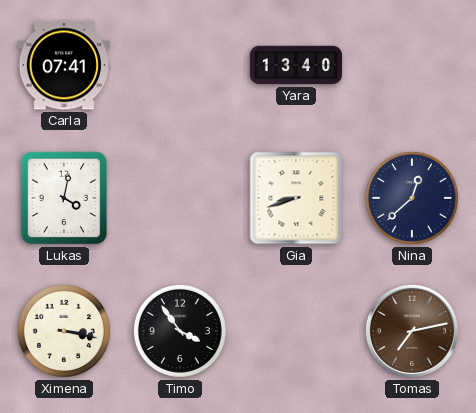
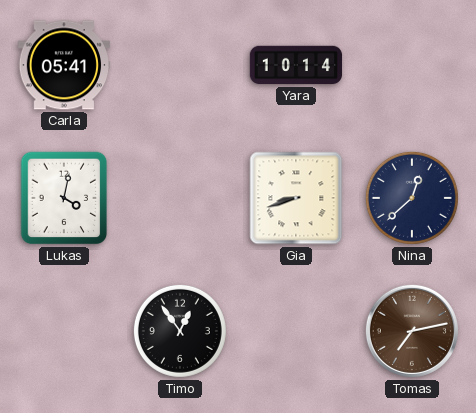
Carla: 07:41 -> 05:41 (63, 65)
Yara: 13:40 -> 10:14 (296, 65)
Ximena: 3:17 -> none (64, 331)
Timo: 3:54 -> 12:54 (180, 331)
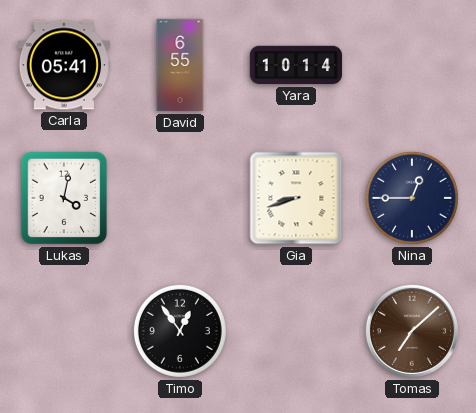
David: none -> 6:55 (180, 65)
Nina: 12:38 -> 12:45 (412, 198)
Tomas: 7:13 -> 7:08 (412, 331)
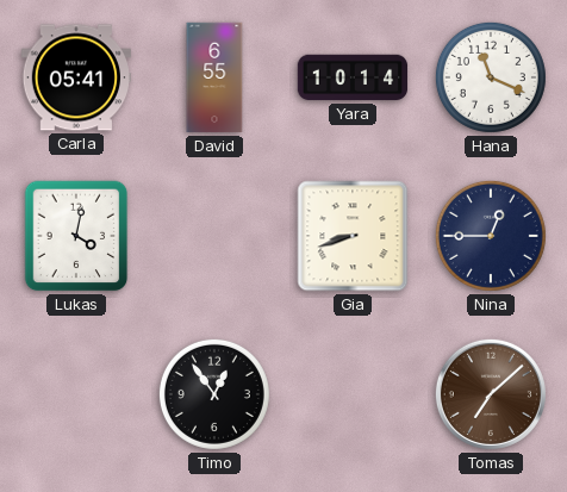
Hana: none -> 11:19 (491, 77)
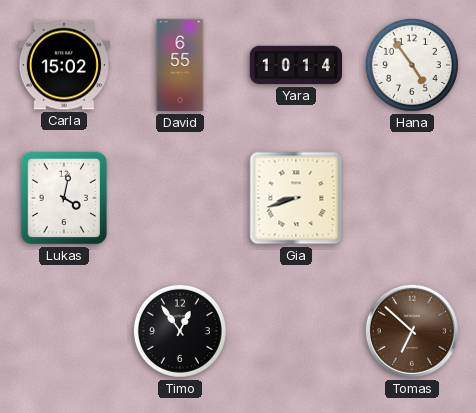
Carla: 05:41 -> 15:02 (63, 65)
Hana: 11:19 -> 4:54 (412, 65)
Nina: 12:45 -> none (491, 236)
Tomas: 7:08 -> 6:52 (412, 331)
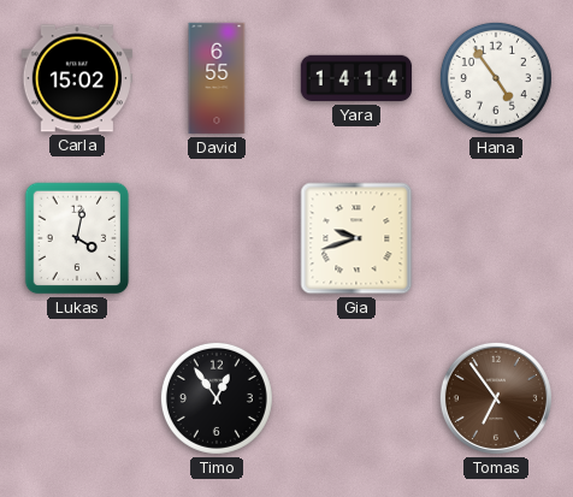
Yara: 10:14 -> 14:14 (356, 78)
Gia: 8:42 -> 9:42 (356, 238)
Tomas: 6:52 -> 6:54 (496, 398)
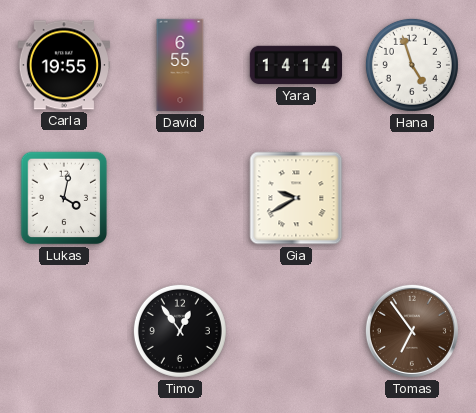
Carla: 15:02 -> 19:55 (63, 65)
Hana: 4:54 -> 4:57 (412, 65)
Gia: 9:42 -> 9:40 (296, 198)
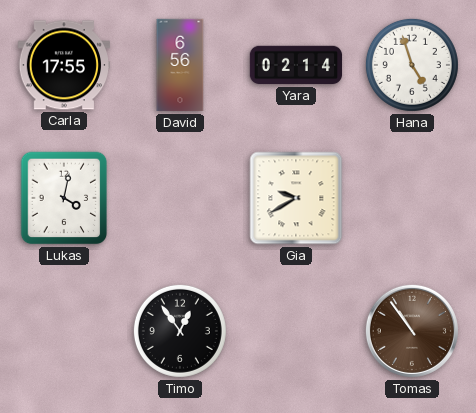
Carla: 19:55 -> 17:55 (63, 65)
David: 6:55 -> 6:56 (180, 65)
Yara: 14:14 -> 02:14 (296, 65)
Tomas: 6:54 -> 10:54 (412, 331)
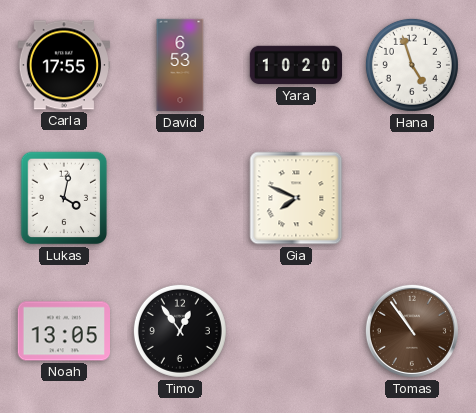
David: 6:56 -> 6:53 (180, 65)
Yara: 02:14 -> 10:20 (296, 65)
Gia: 9:40 -> 7:49 (296, 198)
Noah: none -> 13:05 (63, 331)
